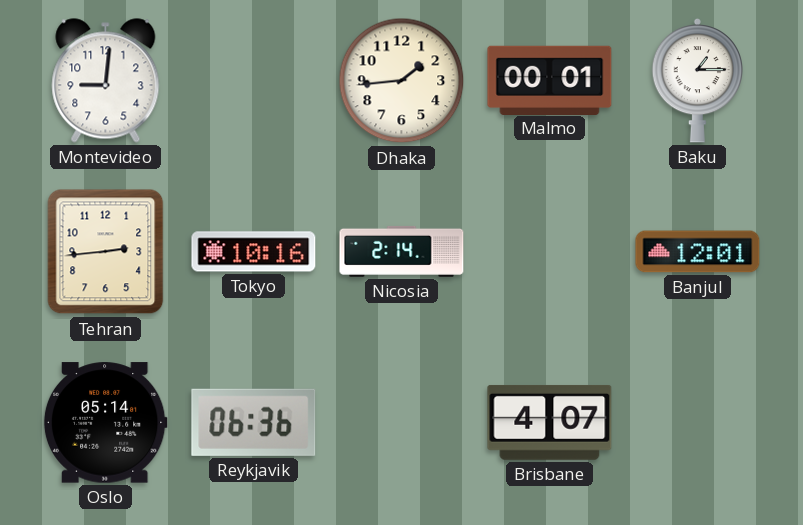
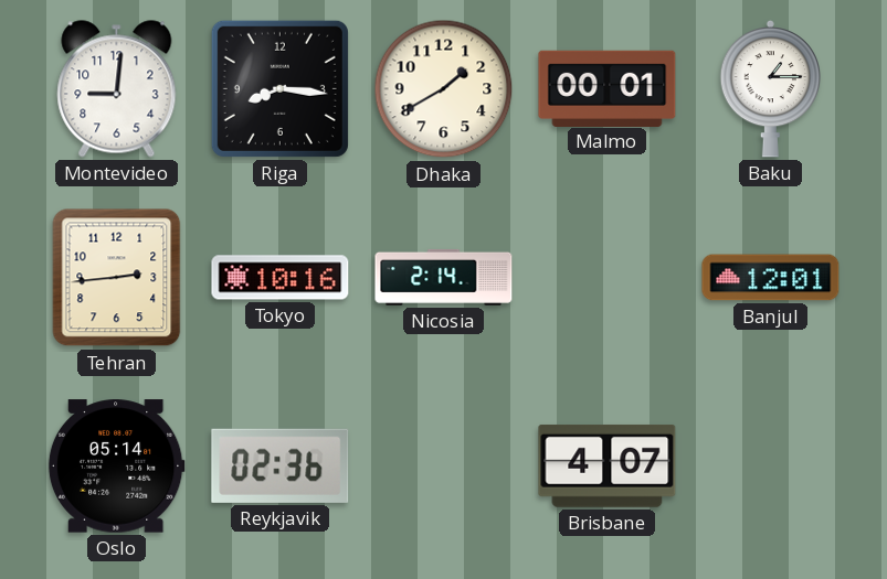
Riga: none -> 8:16 (279, 88)
Dhaka: 1:44 -> 1:40 (444, 89)
Reykjavik: 06:36 -> 02:36 (281, 465)
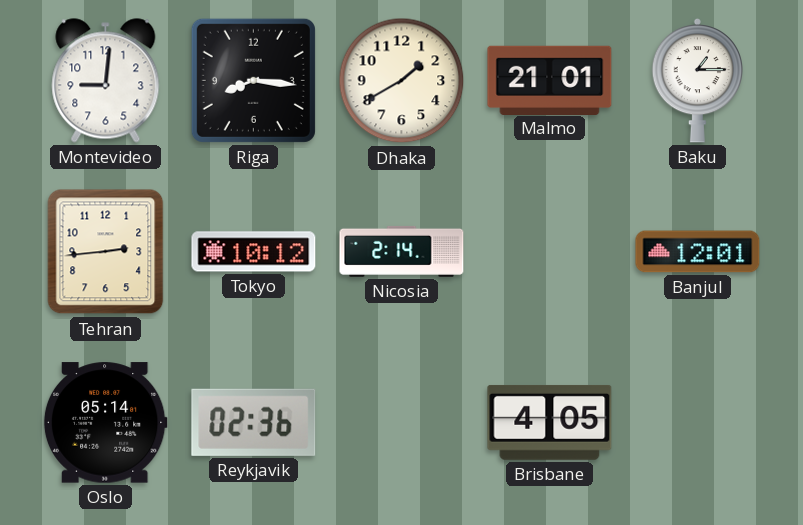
Malmo: 00:01 -> 21:01 (550, 80)
Tokyo: 10:16 -> 10:12 (254, 252)
Brisbane: 4:07 -> 4:05 (550, 422)
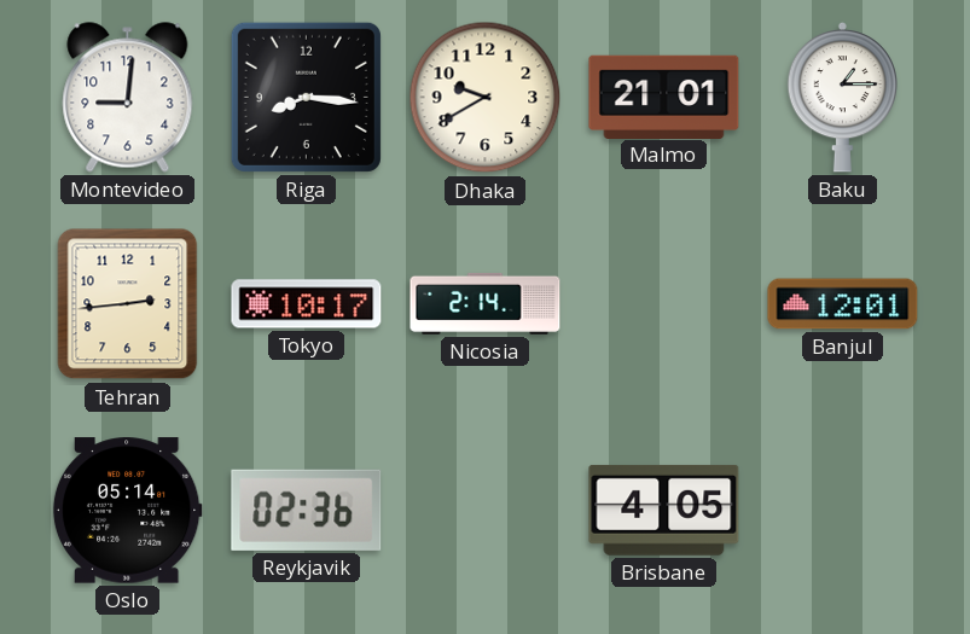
Dhaka: 1:40 -> 9:40 (486, 98)
Tokyo: 10:12 -> 10:17 (307, 304)
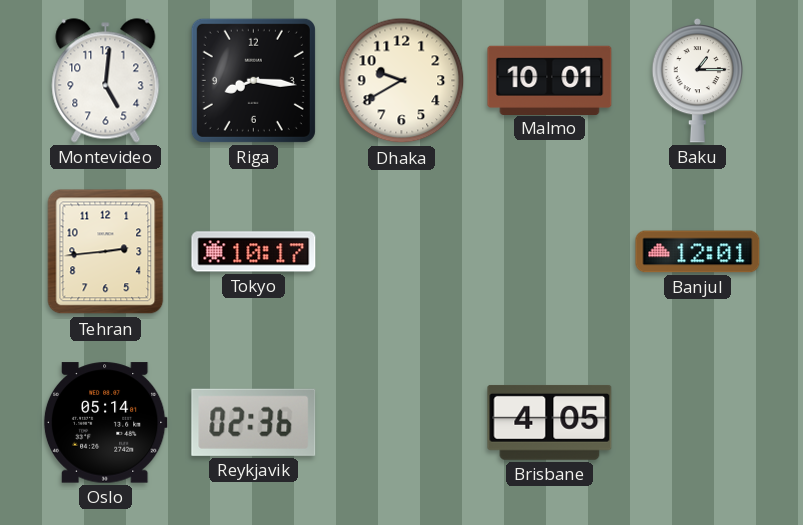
Montevideo: 9:01 -> 5:01 (106, 81)
Malmo: 21:01 -> 10:01 (550, 80)
Nicosia: 2:14 -> none (486, 303)
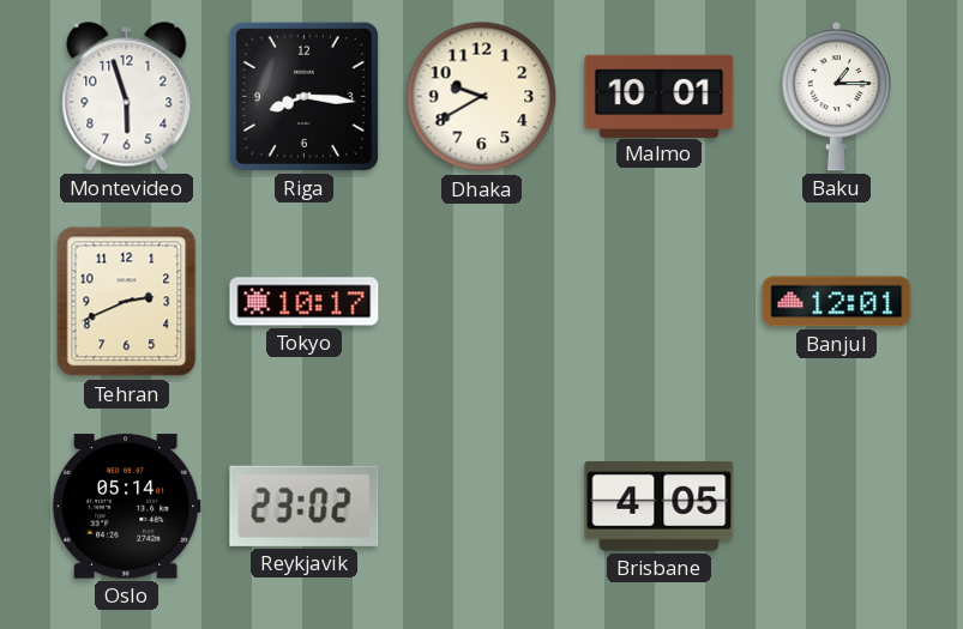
Montevideo: 5:01 -> 5:57 (127, 97)
Tehran: 2:44 -> 2:41 (127, 302)
Reykjavik: 02:36 -> 23:02 (305, 506)
